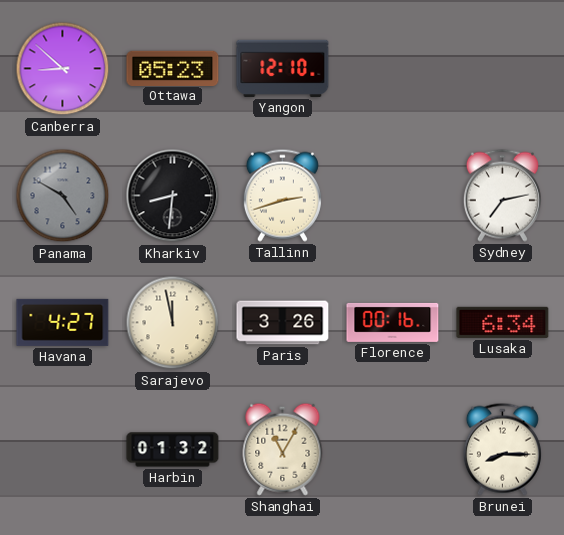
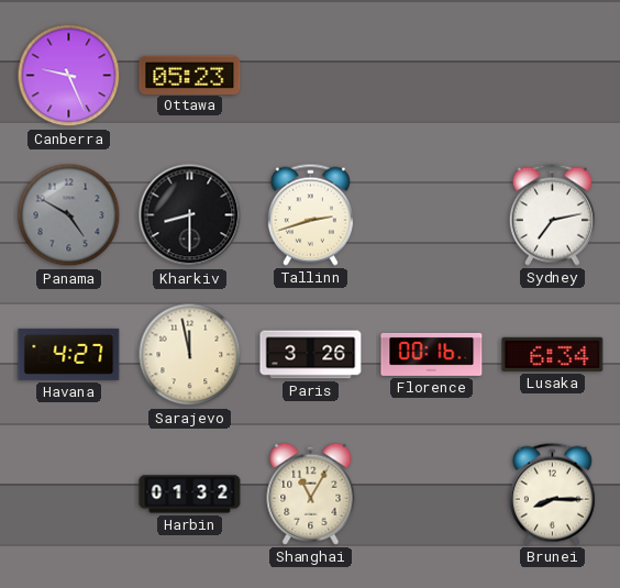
Canberra: 8:52 -> 9:26 (69, 76)
Yangon: 12:10 -> none (283, 68)
Kharkiv: 8:31 -> 8:30 (190, 215)
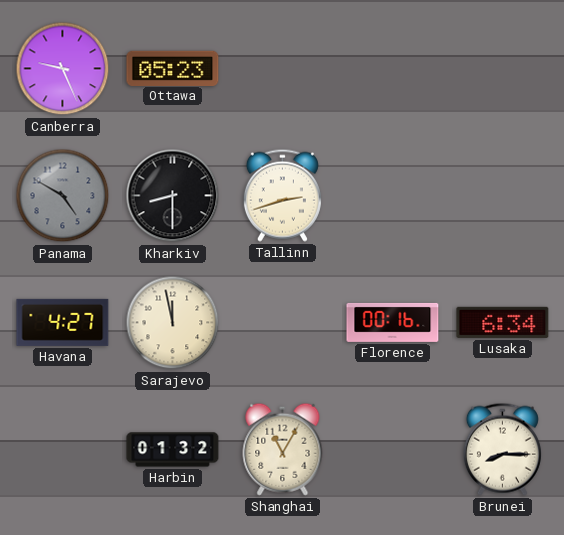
Sydney: 7:13 -> none (552, 214)
Paris: 3:26 -> none (311, 355)
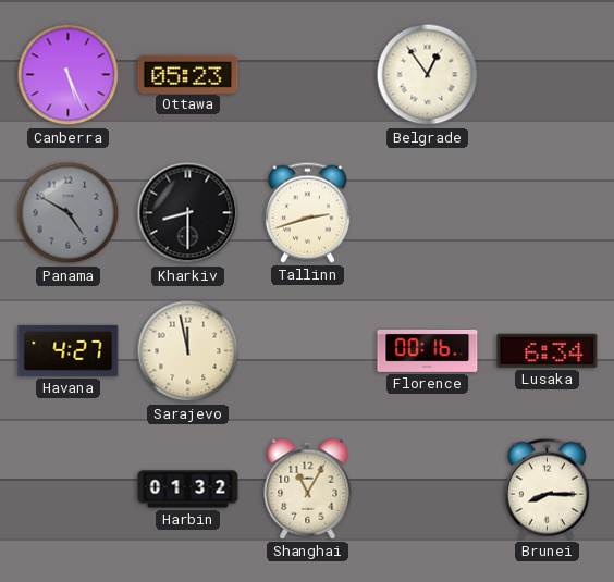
Canberra: 9:26 -> 5:26 (69, 75)
Belgrade: none -> 12:54 (428, 75)
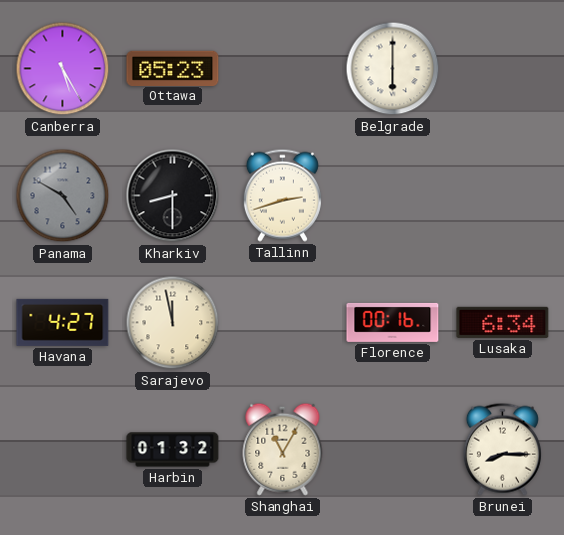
Canberra: 5:26 -> 5:25 (63, 69)
Belgrade: 12:54 -> 6:00 (393, 69)
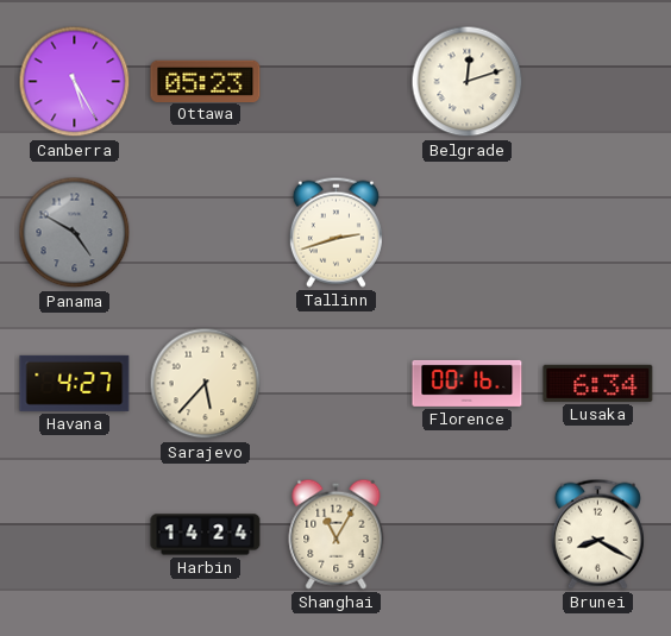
Belgrade: 6:00 -> 12:12 (468, 82)
Kharkiv: 8:30 -> none (173, 196)
Sarajevo: 11:58 -> 5:37 (206, 384)
Harbin: 01:32 -> 14:24 (206, 535)
Brunei: 8:15 -> 8:20 (597, 534)
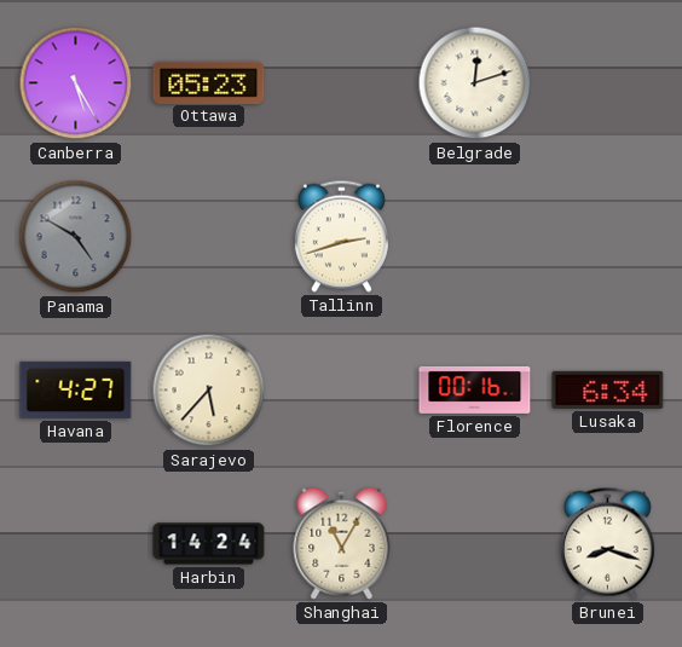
Brunei: 8:20 -> 8:18 (607, 543)
